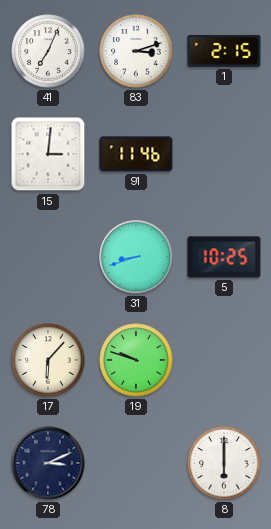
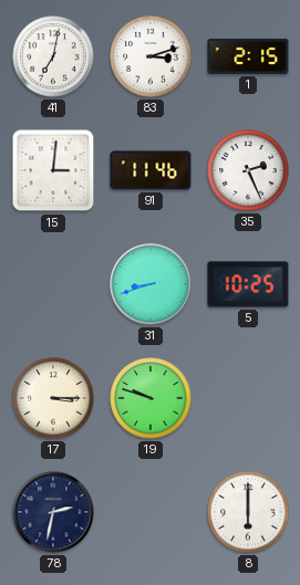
41: 7:04 -> 7:02 (53, 56)
35: none -> 2:26 (248, 170)
17: 6:07 -> 3:15 (53, 398)
78: 3:11 -> 2:32 (53, 512)
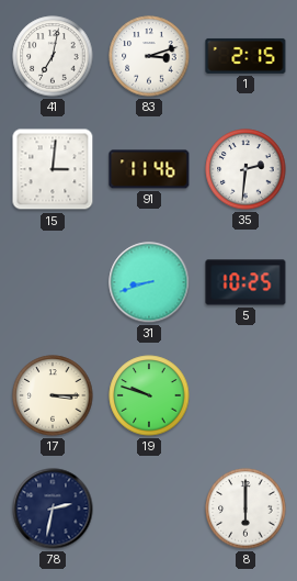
35: 2:26 -> 2:31 (245, 169)
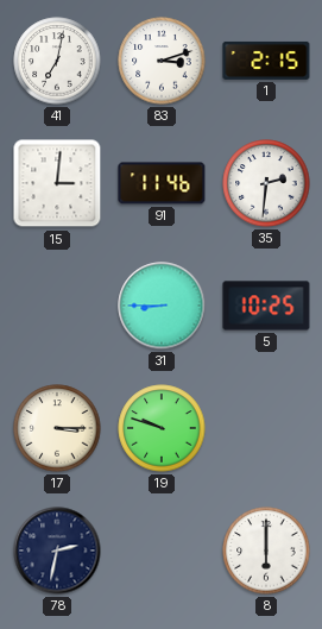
31: 8:42 -> 8:45 (162, 306)
